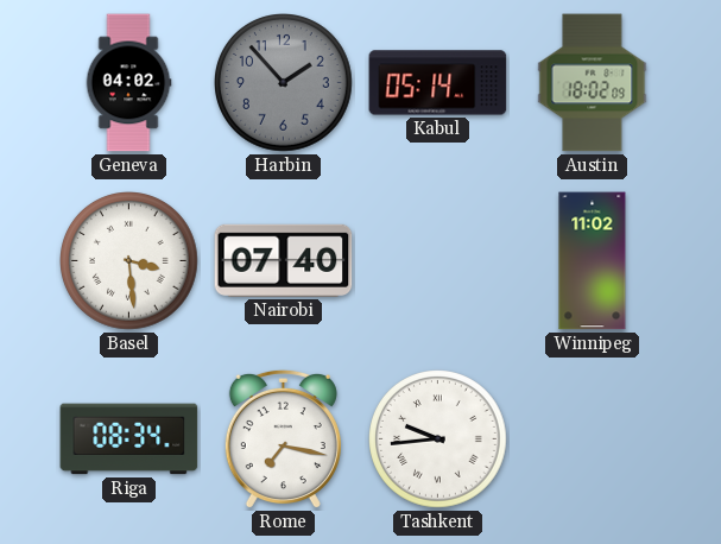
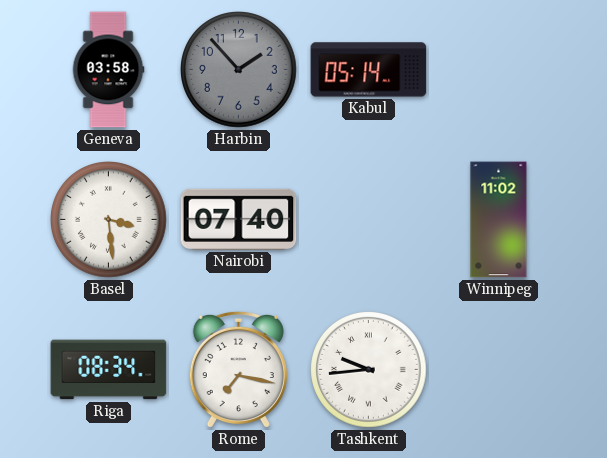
Geneva: 04:02 -> 03:58 (108, 70)
Austin: 18:02 -> none (593, 83)
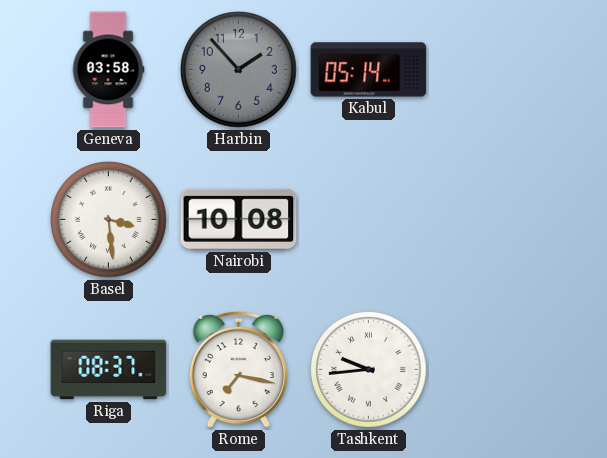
Nairobi: 07:40 -> 10:08 (239, 219)
Winnipeg: 11:02 -> none (499, 220)
Riga: 08:34 -> 08:37 (109, 370)
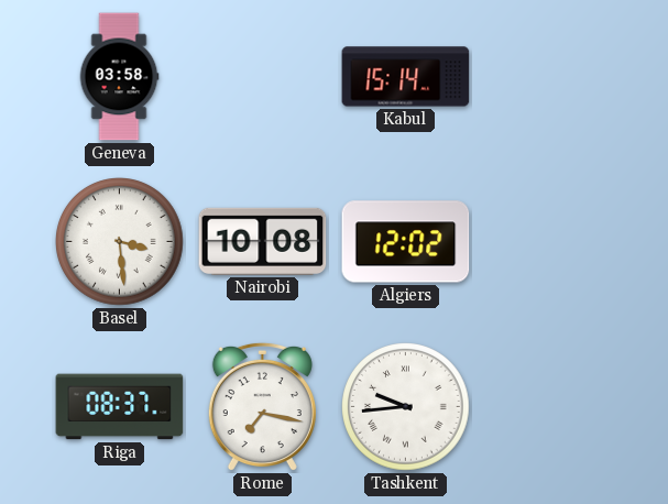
Harbin: 1:53 -> none (239, 70)
Kabul: 05:14 -> 15:14 (406, 77)
Algiers: none -> 12:02 (406, 242)
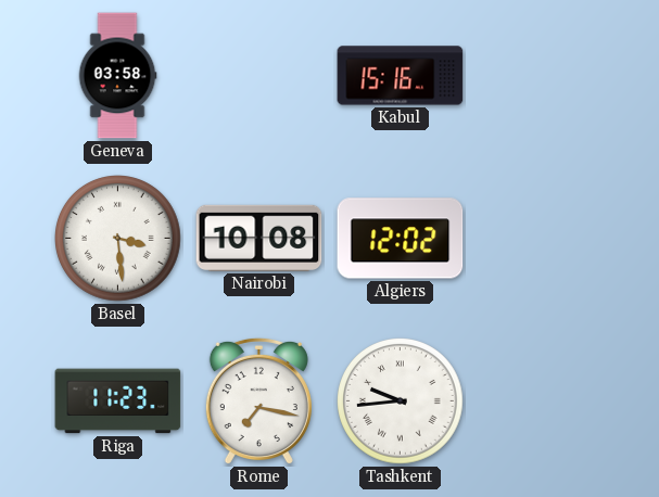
Kabul: 15:14 -> 15:16 (401, 76)
Riga: 08:37 -> 11:23 (118, 402)
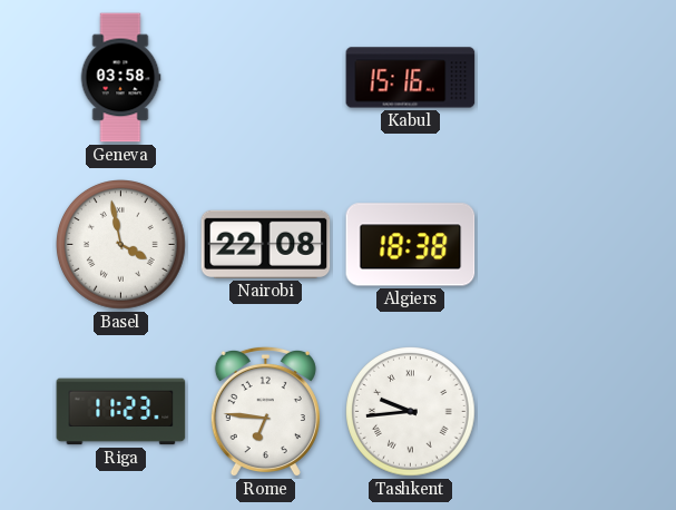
Basel: 3:29 -> 3:58 (121, 245)
Nairobi: 10:08 -> 22:08 (266, 244)
Algiers: 12:02 -> 18:38 (411, 245)
Rome: 7:17 -> 6:46 (265, 412)
